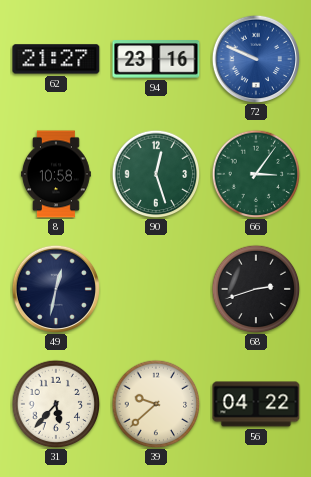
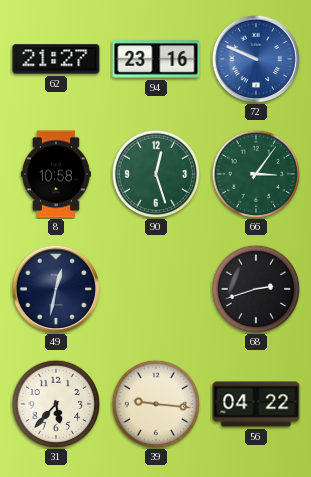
39: 9:38 -> 9:16 (156, 404)
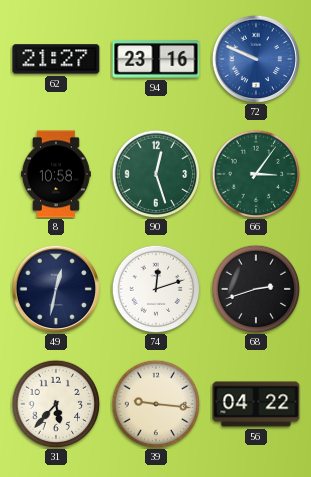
74: none -> 12:12 (156, 289)
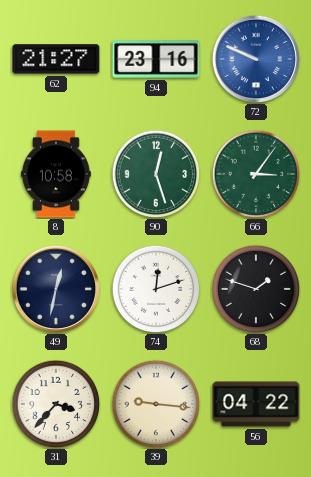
68: 2:42 -> 1:48 (256, 289)
31: 5:37 -> 3:37 (56, 404)
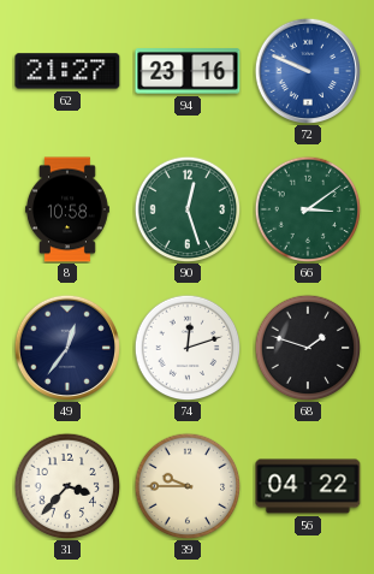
66: 3:06 -> 3:09 (308, 209)
49: 12:32 -> 12:36 (66, 347)
39: 9:16 -> 9:45 (188, 486)
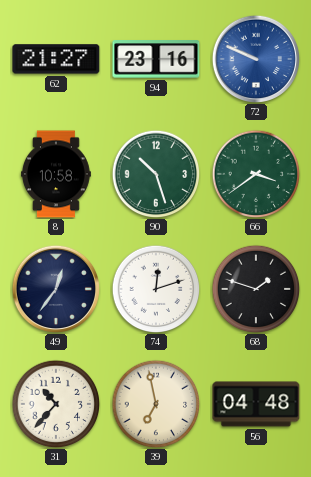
90: 12:27 -> 10:27 (156, 174)
66: 3:09 -> 3:39 (256, 174)
31: 3:37 -> 10:37 (56, 404)
39: 9:45 -> 6:58 (156, 404)
56: 04:22 -> 04:48 (256, 404)
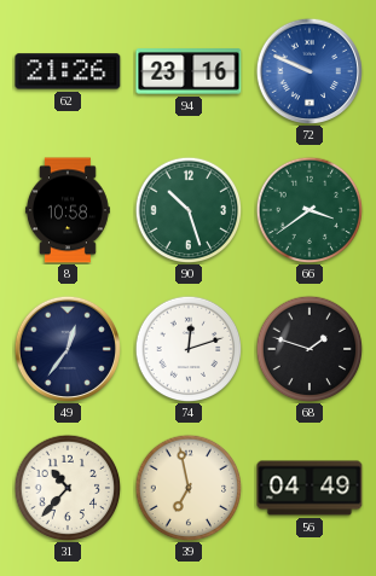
62: 21:27 -> 21:26 (68, 71)
56: 04:48 -> 04:49 (310, 488)
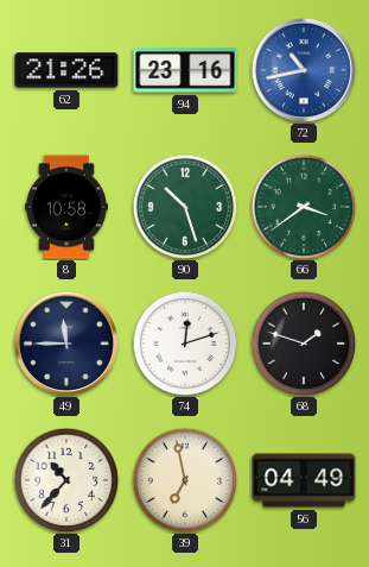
72: 9:49 -> 10:43 (303, 69)
49: 12:36 -> 11:45 (65, 342)
